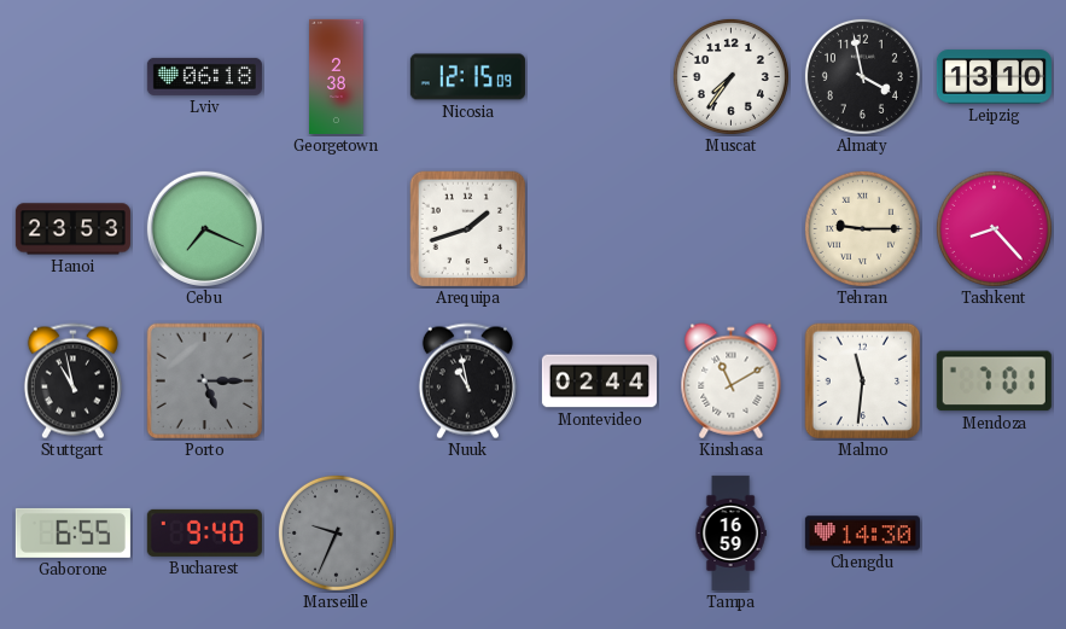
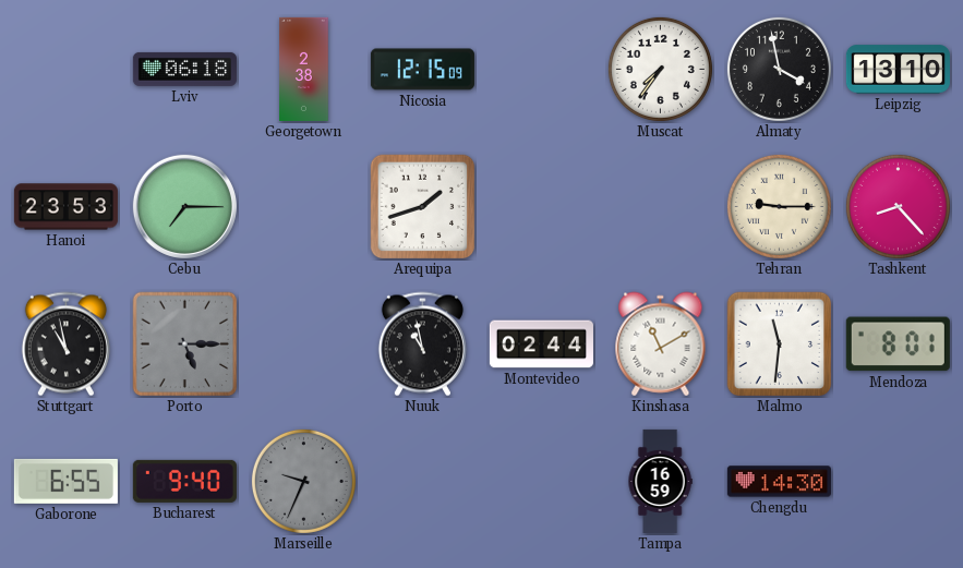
Cebu: 7:19 -> 7:15 (184, 206)
Mendoza: 7:01 -> 8:01 (898, 345)
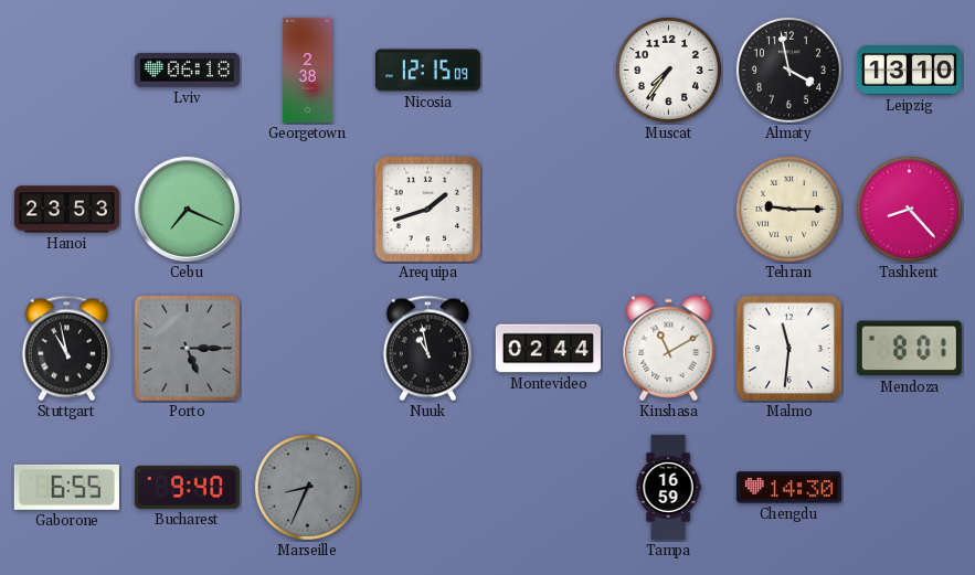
Cebu: 7:15 -> 7:19 (187, 209)
Marseille: 9:34 -> 8:34 (307, 487)
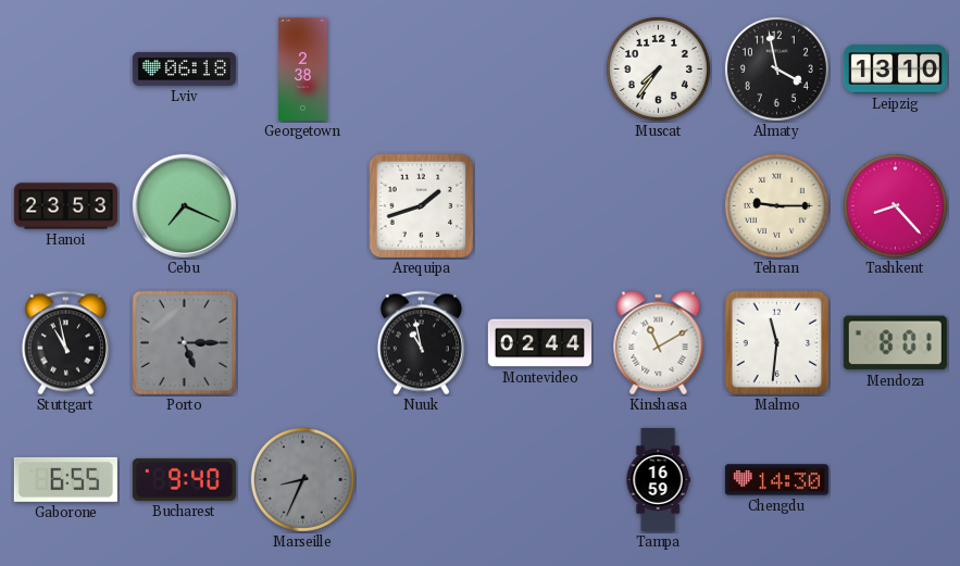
Nicosia: 12:15 -> none (427, 71)
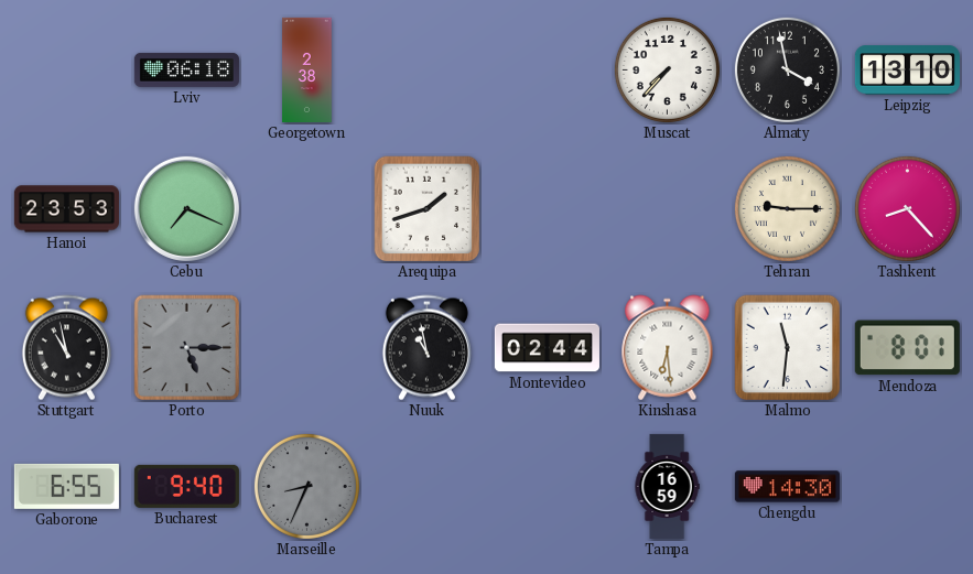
Muscat: 7:36 -> 7:37 (667, 69)
Kinshasa: 11:10 -> 6:29 (668, 348)
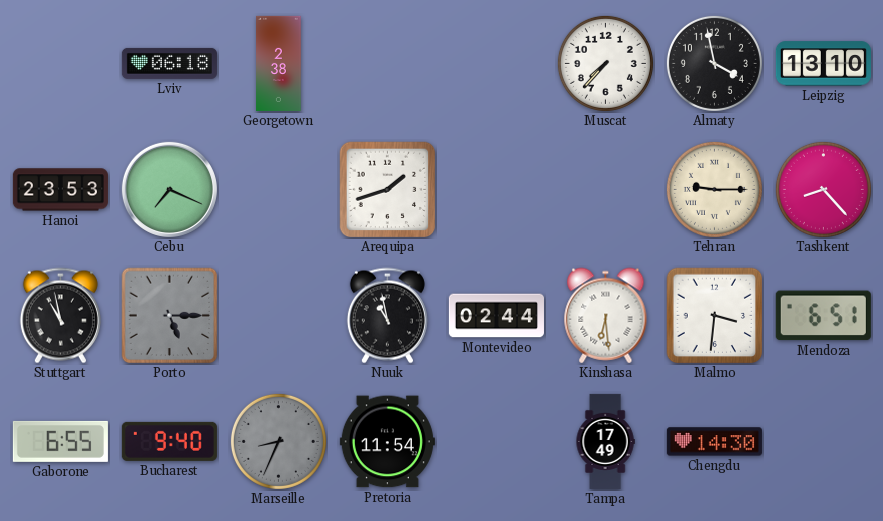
Malmo: 11:31 -> 3:31 (715, 316)
Mendoza: 8:01 -> 6:51 (823, 316)
Pretoria: none -> 11:54 (387, 442)
Tampa: 16:59 -> 17:49 (605, 441)
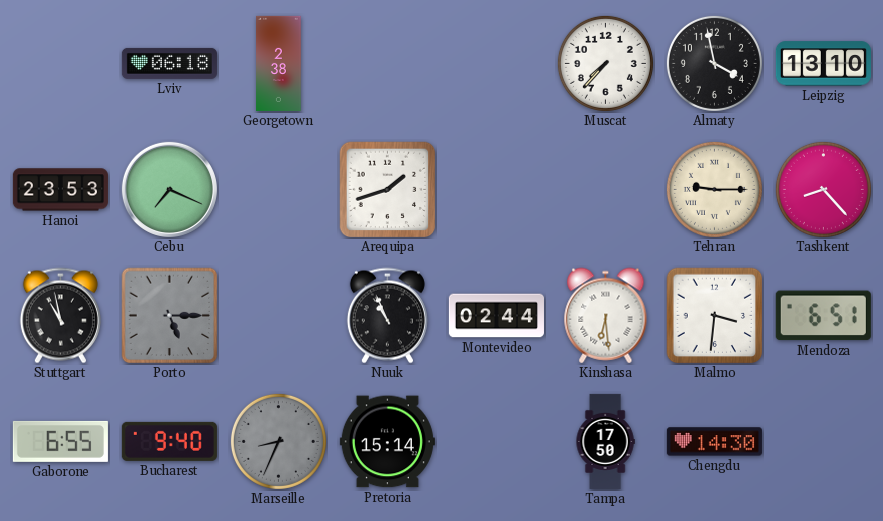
Nuuk: 10:58 -> 10:56 (387, 316)
Pretoria: 11:54 -> 15:14 (387, 442)
Tampa: 17:49 -> 17:50 (605, 441)
